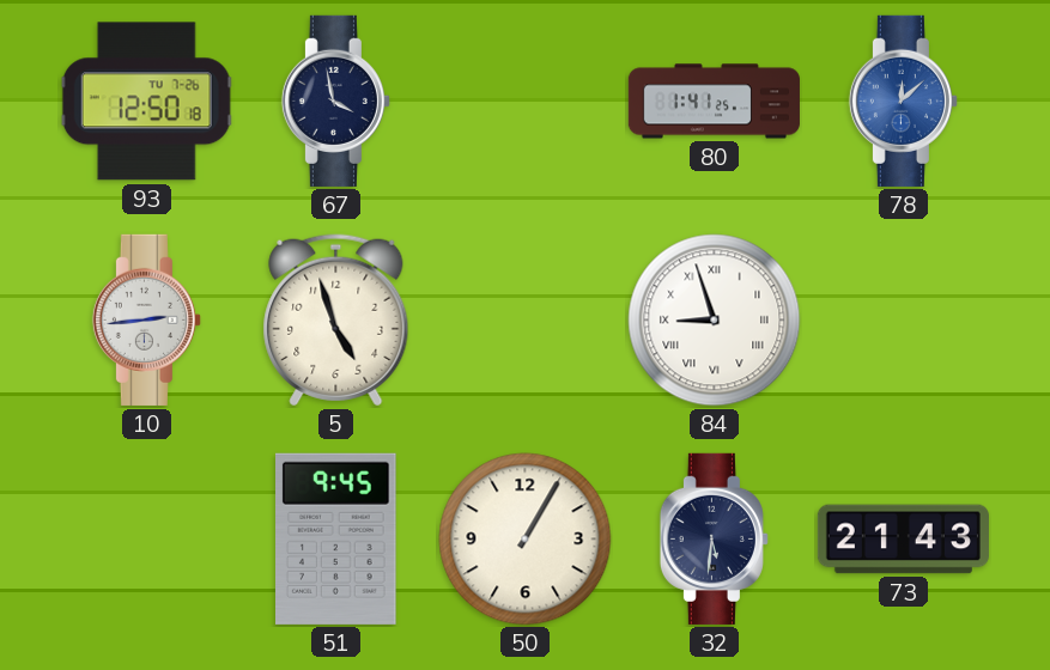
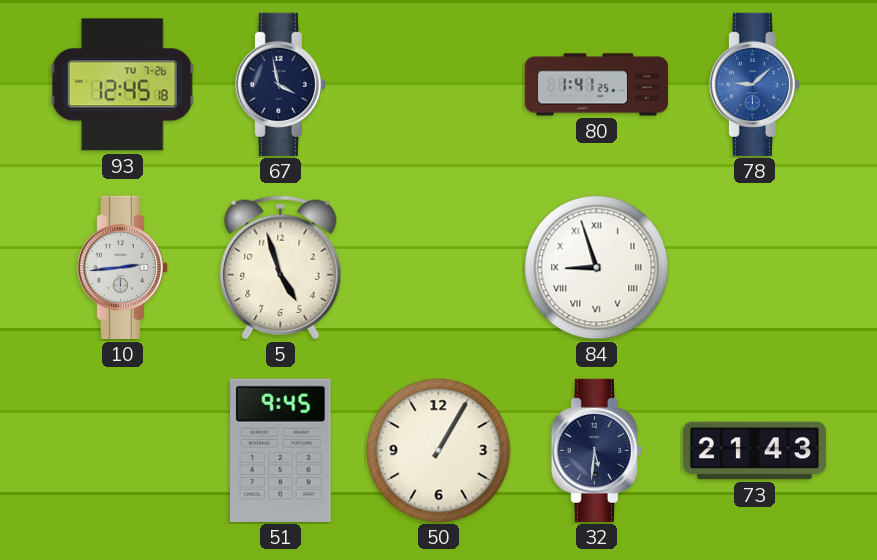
93: 12:50 -> 12:45 (122, 85)
78: 12:08 -> 9:08 (754, 84)
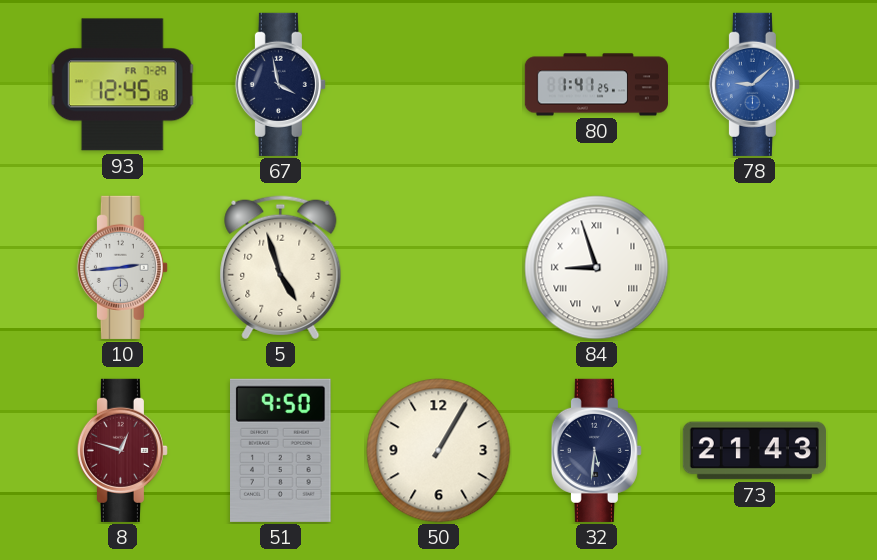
93 date: TU 7-26 -> FR 7-29 (122, 85)
8: none -> 12:48 (122, 450)
51: 9:45 -> 9:50 (281, 450)
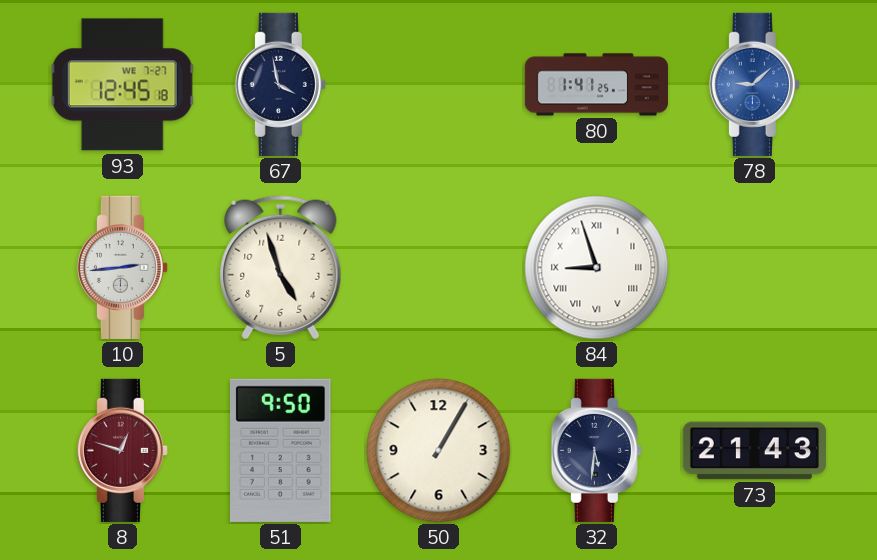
93 date: FR 7-29 -> WE 7-27 (122, 85)
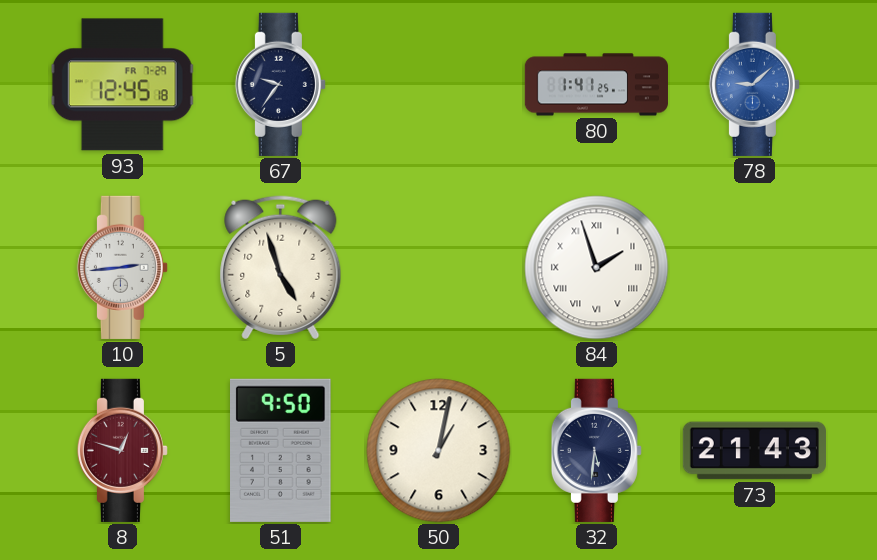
93 date: WE 7-27 -> FR 7-29 (122, 85)
67: 3:58 -> 9:36 (280, 84)
84: 8:57 -> 1:57 (597, 268)
50: 1:05 -> 1:02 (439, 451)
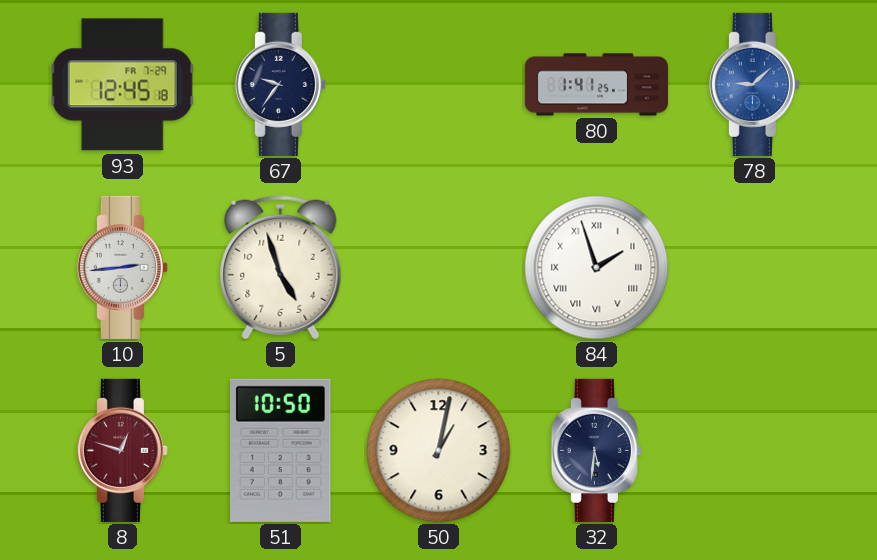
51: 9:50 -> 10:50 (281, 450)
73: 21:43 -> none (754, 451)
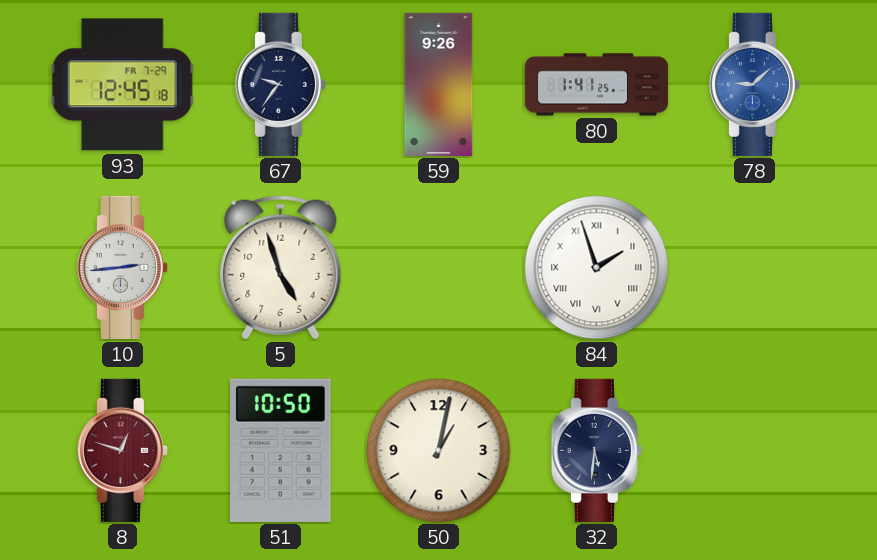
59: none -> 9:26 (439, 84)
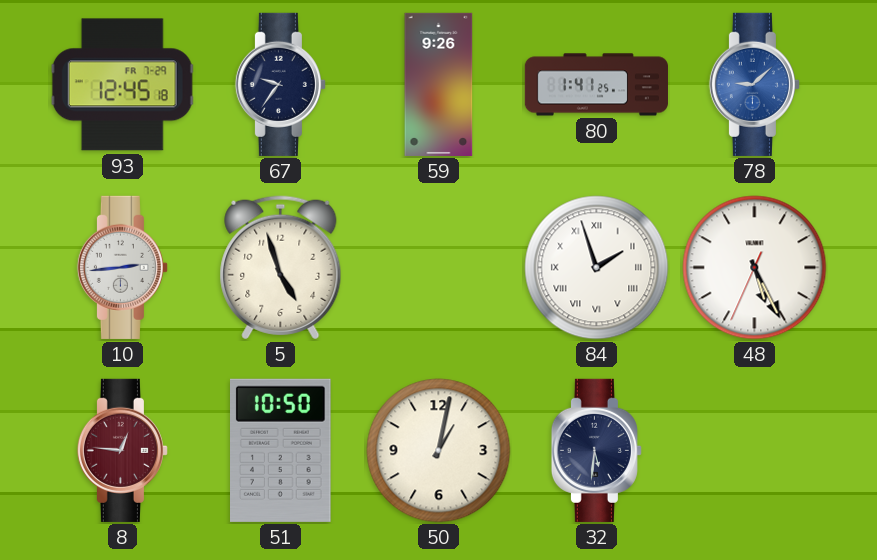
48: none -> 5:25 (755, 268)
8: 12:48 -> 12:46 (122, 450)
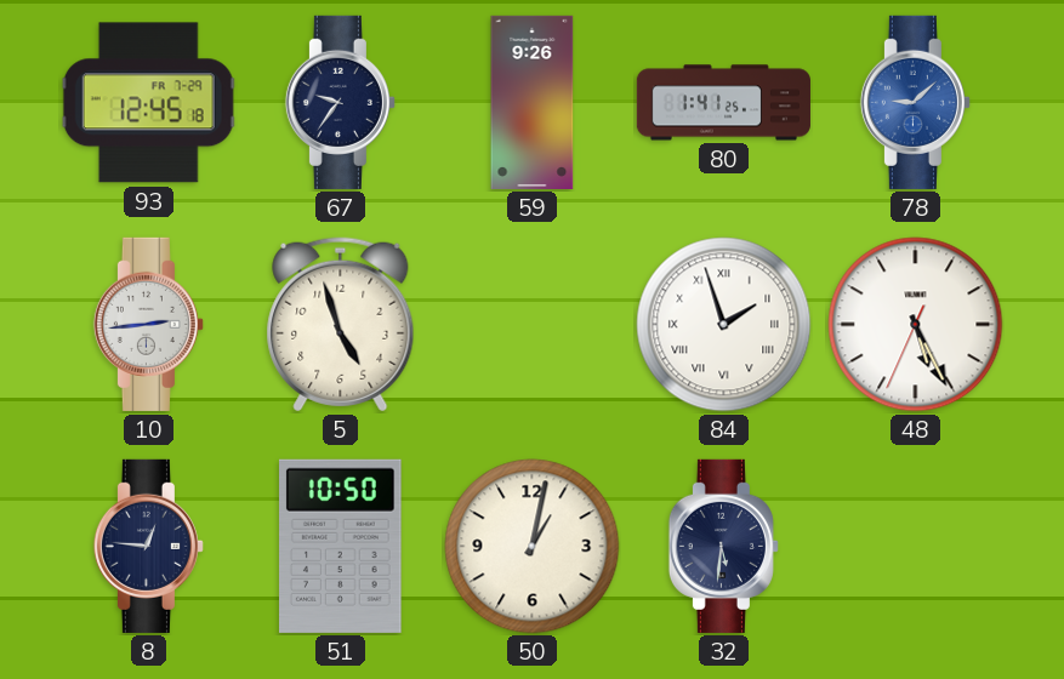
8 dial: burgundy -> navy (148, 546)
